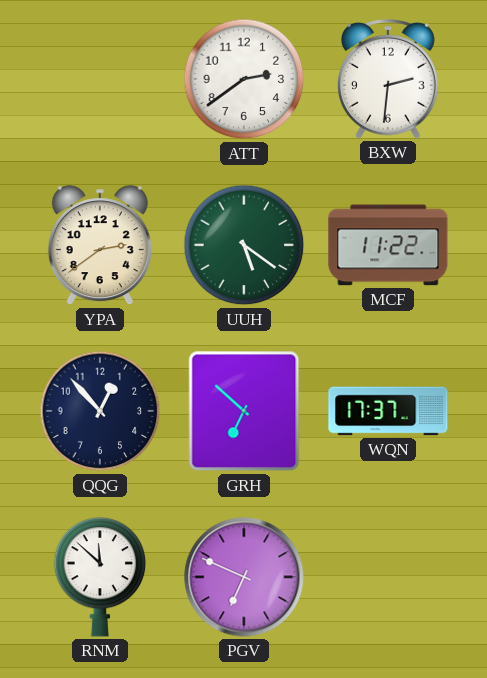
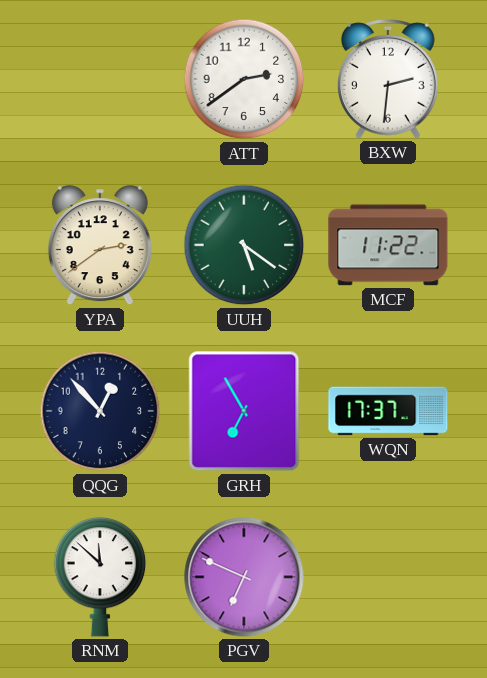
GRH: 6:52 -> 6:55 (244, 411)
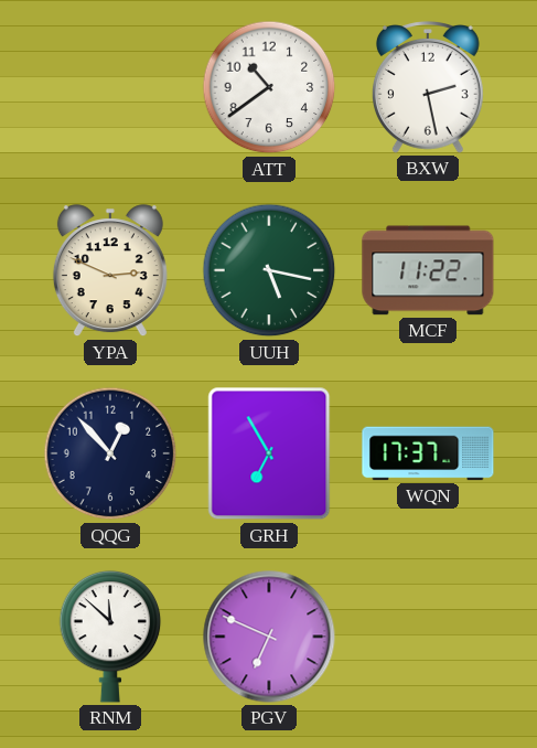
ATT: 2:39 -> 10:39 (269, 87)
BXW: 2:31 -> 2:28 (428, 88)
YPA: 2:39 -> 2:49 (110, 271)
UUH: 5:21 -> 5:17 (269, 270)
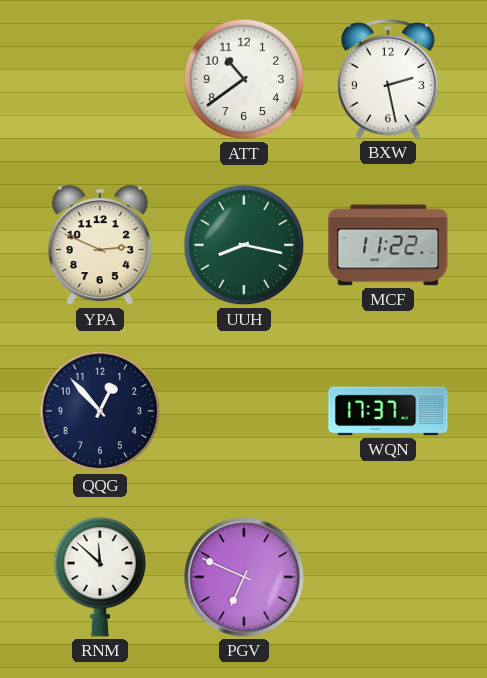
UUH: 5:17 -> 8:17 (244, 245)
GRH: 6:55 -> none (269, 453)
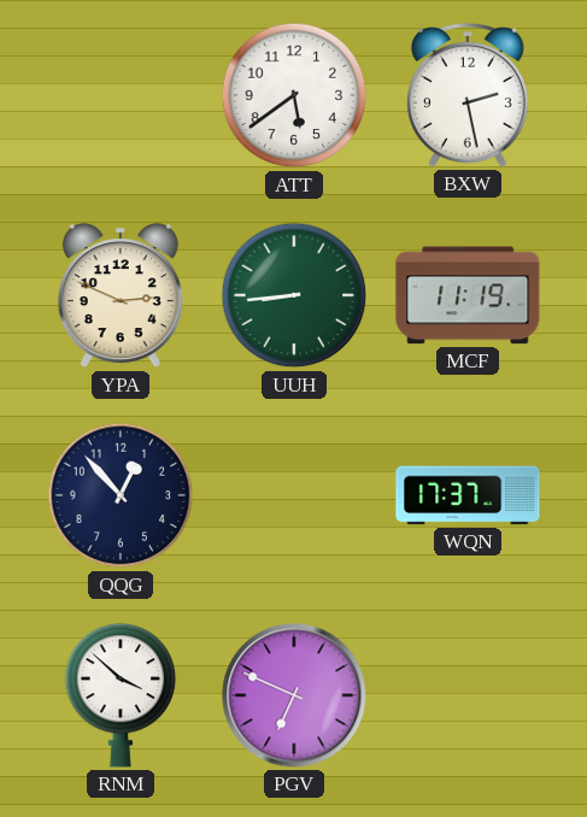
ATT: 10:39 -> 5:39 (294, 95)
UUH: 8:17 -> 8:44 (294, 295)
MCF: 11:22 -> 11:19 (468, 295)
RNM: 11:52 -> 3:52 (121, 695)
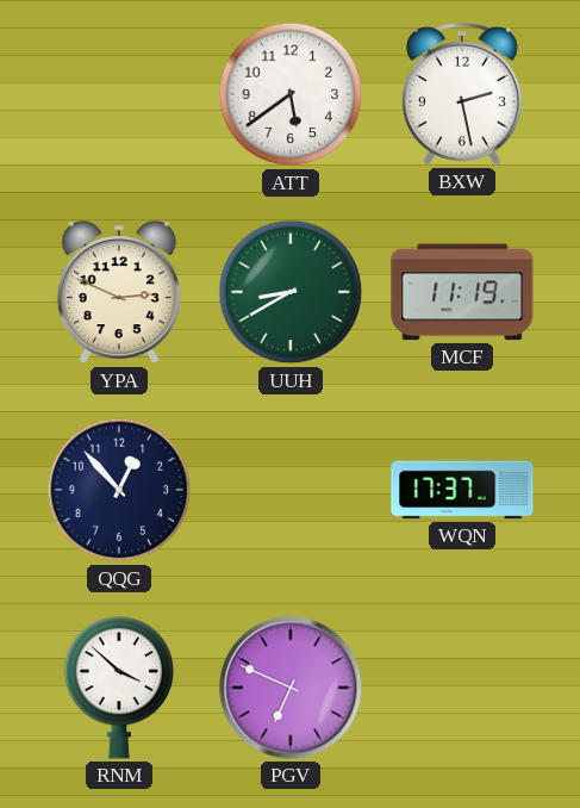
UUH: 8:44 -> 8:40 (291, 292)
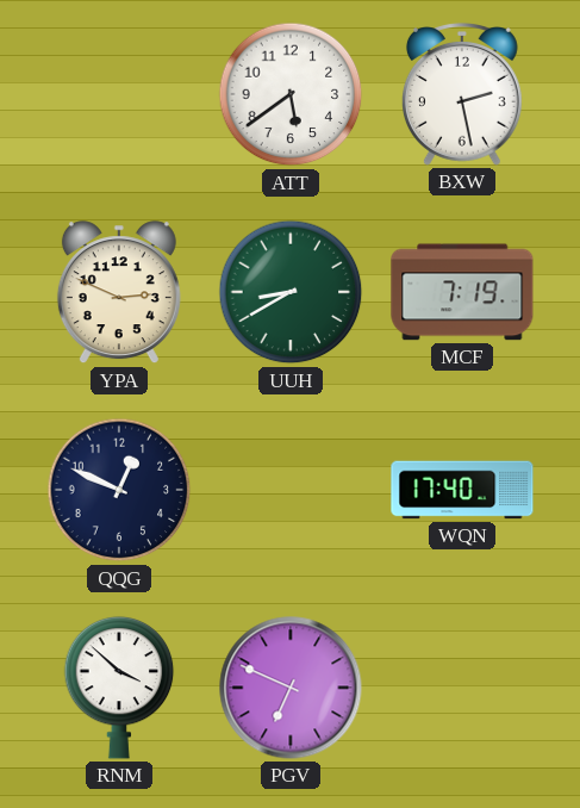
MCF: 11:19 -> 7:19 (462, 292)
QQG: 12:53 -> 12:49 (119, 490)
WQN: 17:37 -> 17:40 (462, 490)
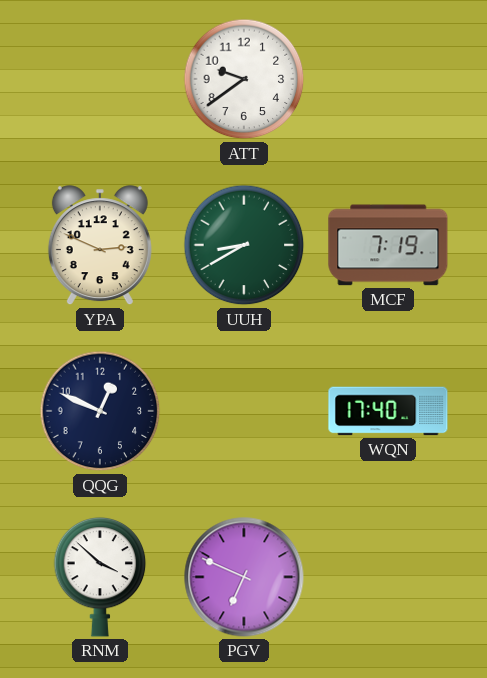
ATT: 5:39 -> 9:39 (244, 79)
BXW: 2:28 -> none (462, 95)
